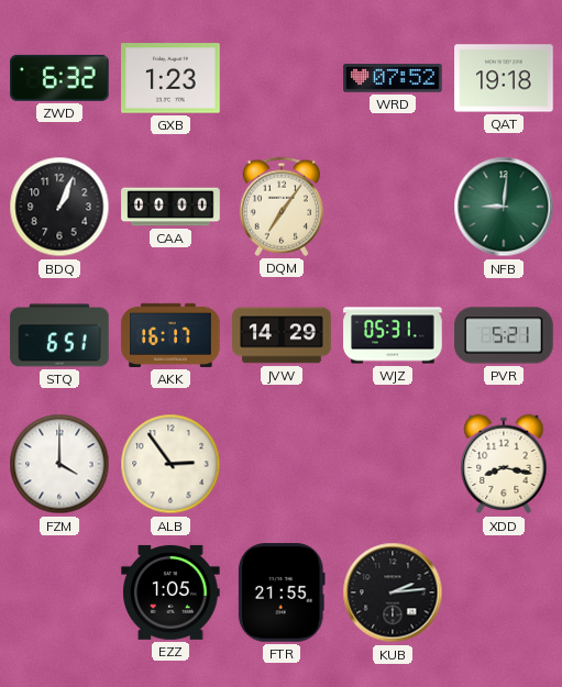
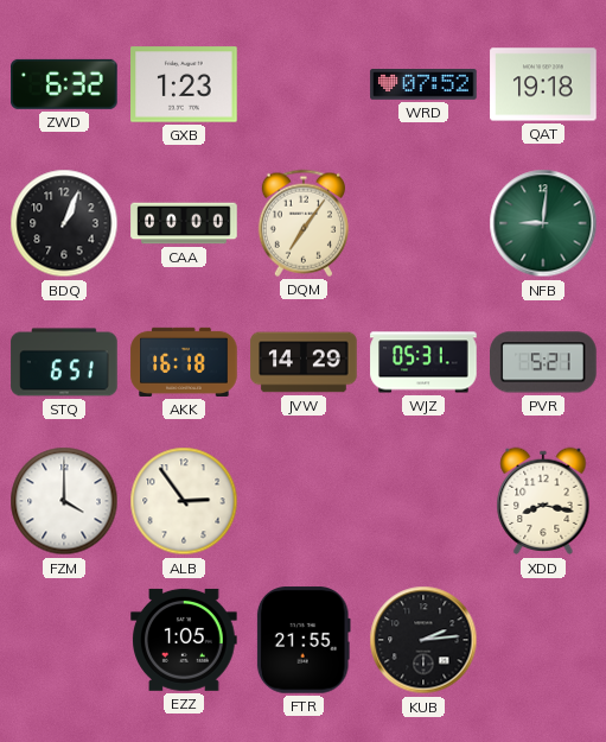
AKK: 16:17 -> 16:18 (184, 362)
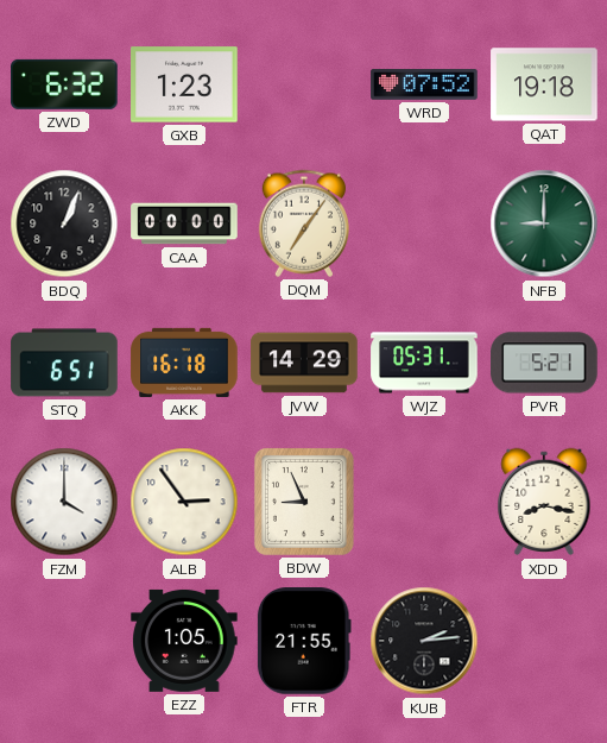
NFB: 9:01 -> 9:00 (544, 223)
BDW: none -> 8:56 (304, 502)
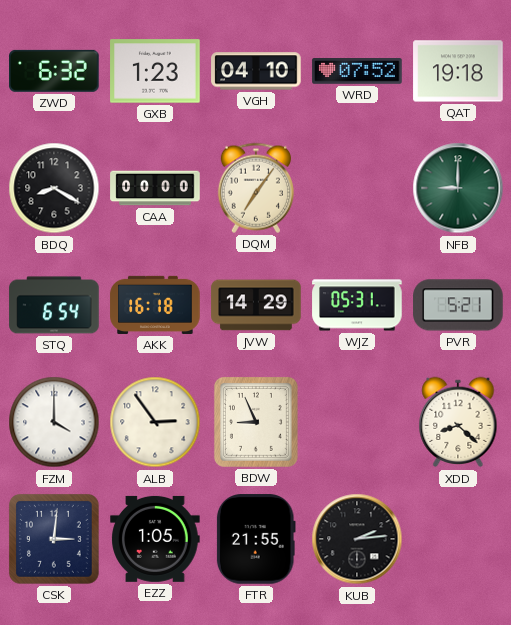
VGH: none -> 04:10 (256, 71)
BDQ: 1:04 -> 8:20 (54, 188)
STQ: 6:51 -> 6:54 (54, 305)
XDD: 8:17 -> 8:22 (458, 422)
CSK: none -> 3:01 (54, 539)
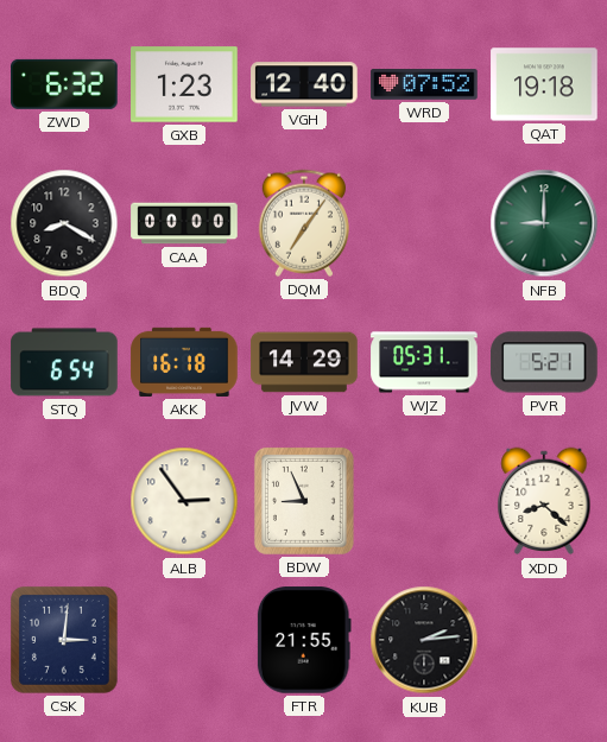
VGH: 04:10 -> 12:40 (304, 84)
FZM: 4:00 -> none (54, 422)
EZZ: 1:05 -> none (155, 539)
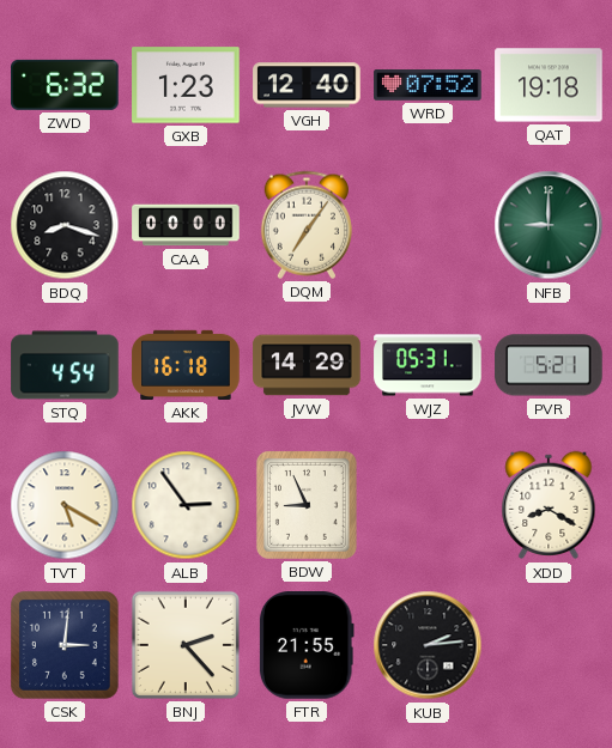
BDQ: 8:20 -> 8:18 (65, 225)
STQ: 6:54 -> 4:54 (65, 365)
TVT: none -> 5:20 (65, 505)
XDD: 8:22 -> 8:20 (549, 505)
BNJ: none -> 2:23 (186, 645)
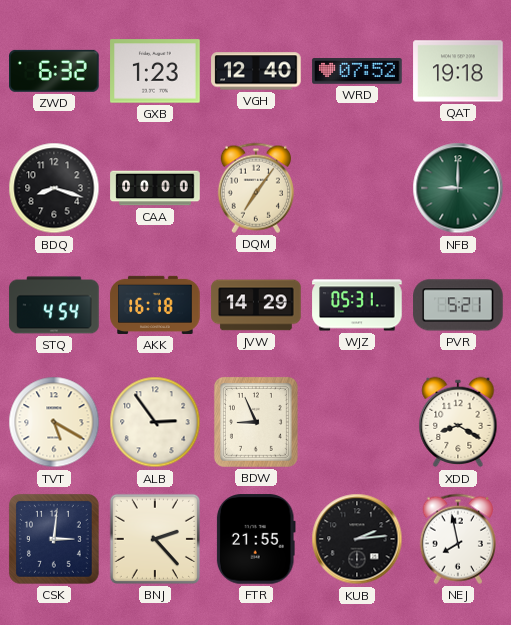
NEJ: none -> 7:58 (458, 539)
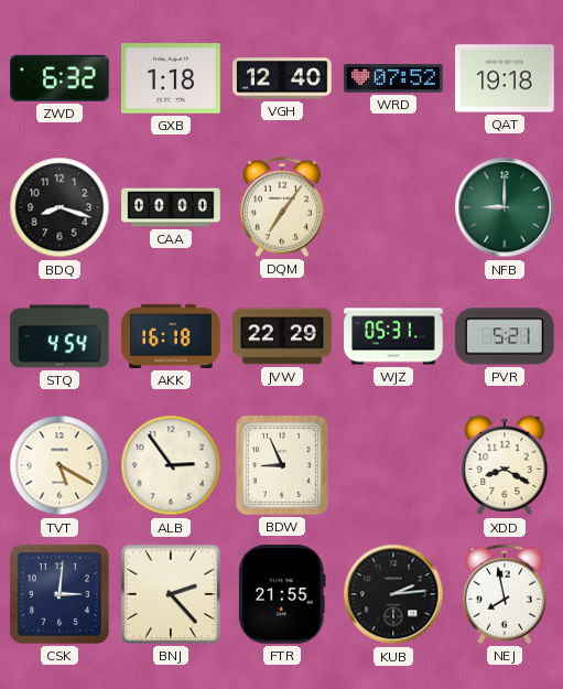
GXB: 1:23 -> 1:18 (171, 78)
JVW: 14:29 -> 22:29 (282, 336)
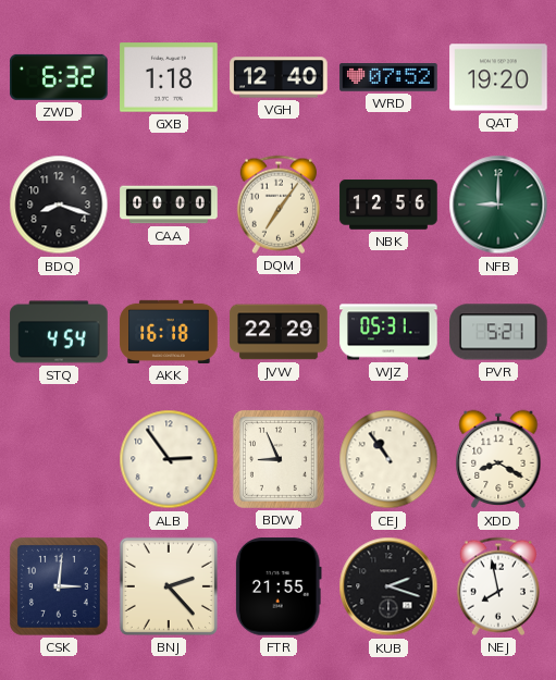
QAT: 19:18 -> 19:20 (498, 77)
NBK: none -> 12:56 (388, 205)
TVT: 5:20 -> none (59, 465)
CEJ: none -> 10:54 (388, 459)
KUB: 2:14 -> 2:18 (388, 586)
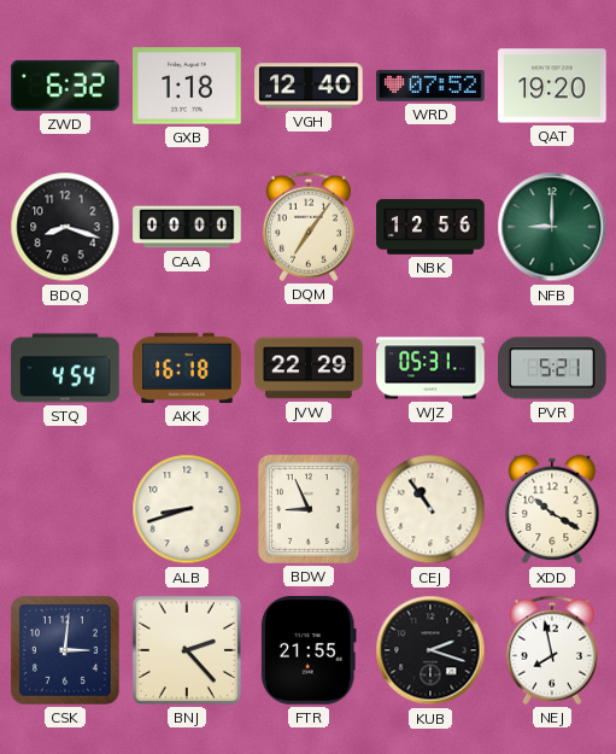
ALB: 2:54 -> 8:42 (187, 509)
XDD: 8:20 -> 10:20 (552, 509)
